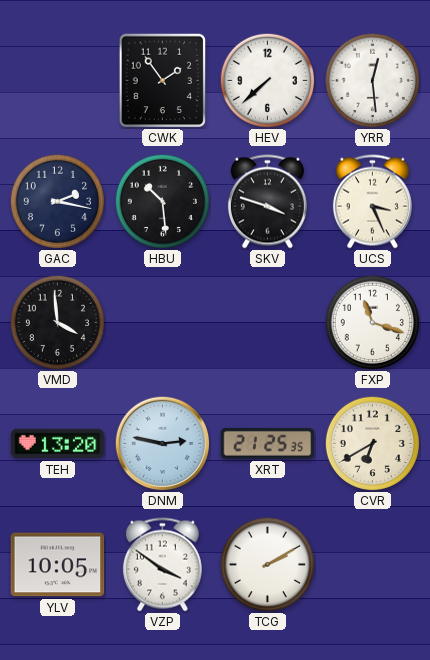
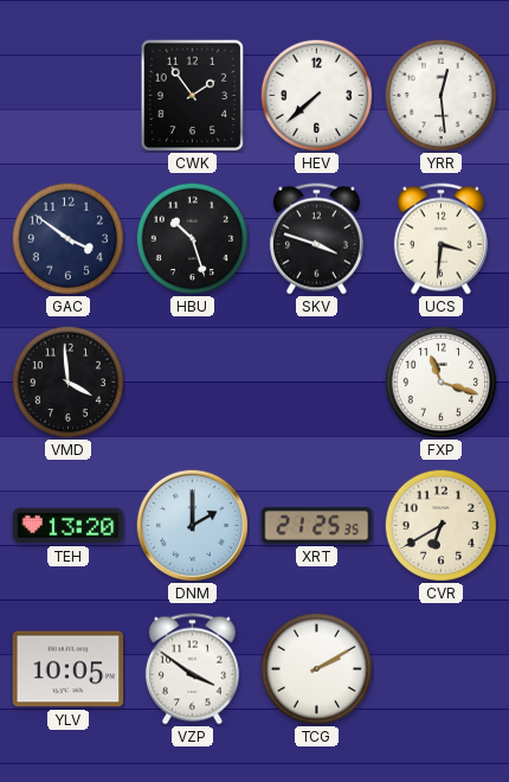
GAC: 2:17 -> 3:51 (67, 238)
HBU: 10:29 -> 10:27 (192, 238)
UCS: 3:26 -> 3:31 (440, 239)
DNM: 2:47 -> 2:00 (192, 525)
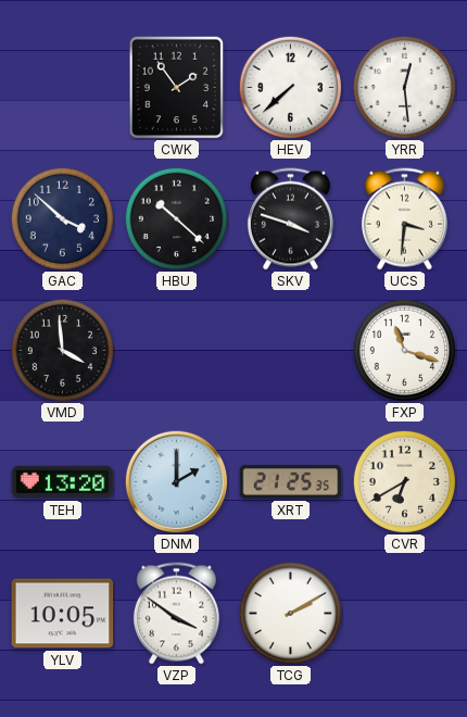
GAC: 3:51 -> 3:52 (62, 218)
HBU: 10:27 -> 10:22 (176, 218)
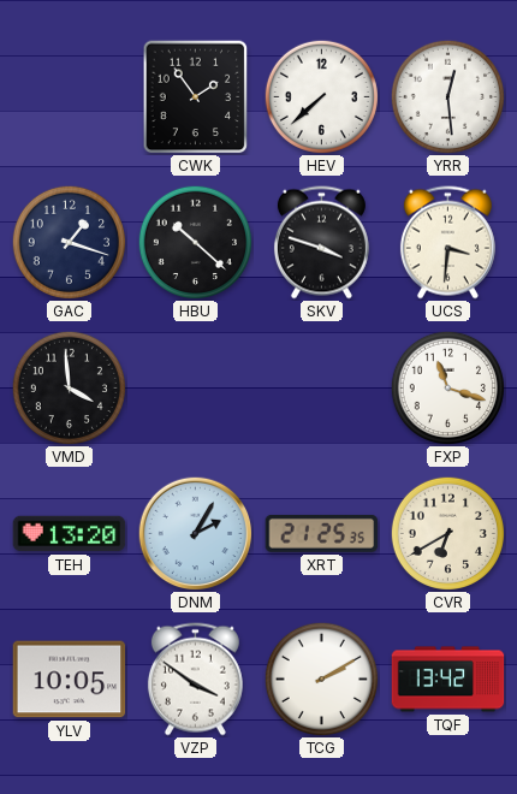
GAC: 3:52 -> 1:18 (69, 242)
DNM: 2:00 -> 2:05 (195, 533)
TQF: none -> 13:42 (448, 680)
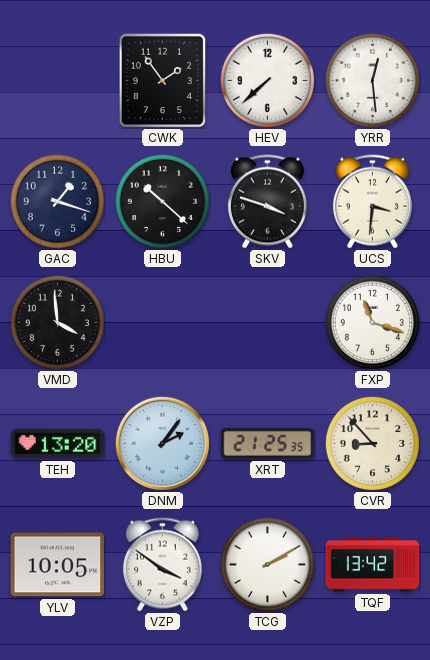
DNM: 2:05 -> 2:06 (162, 443)
CVR: 6:40 -> 8:53 (372, 443)
